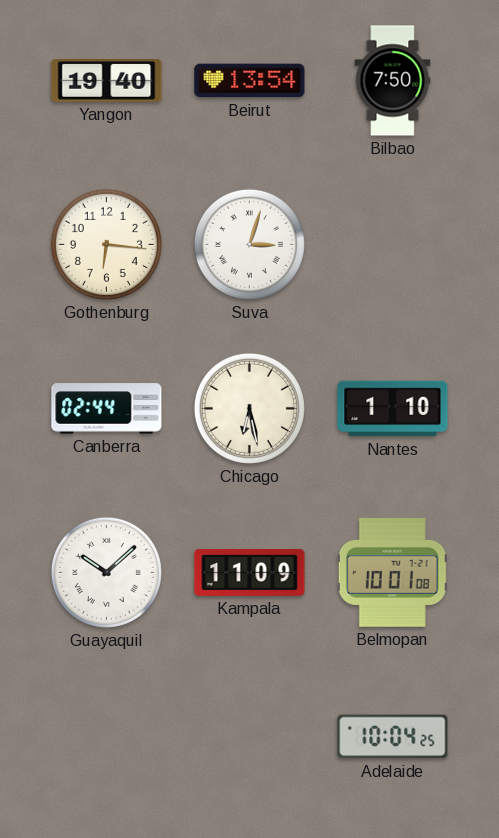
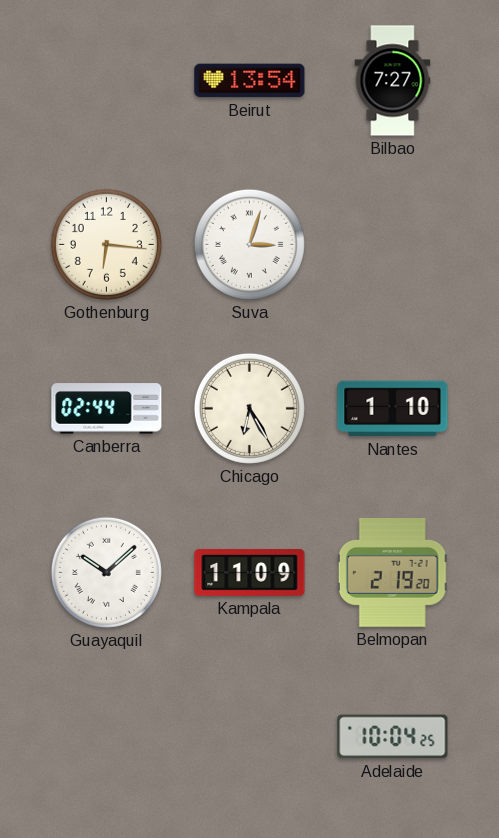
Yangon: 19:40 -> none (107, 81)
Bilbao: 7:50 -> 7:27 (393, 81)
Chicago: 6:28 -> 6:25 (249, 408)
Belmopan: 10:01 -> 2:19 (392, 573)
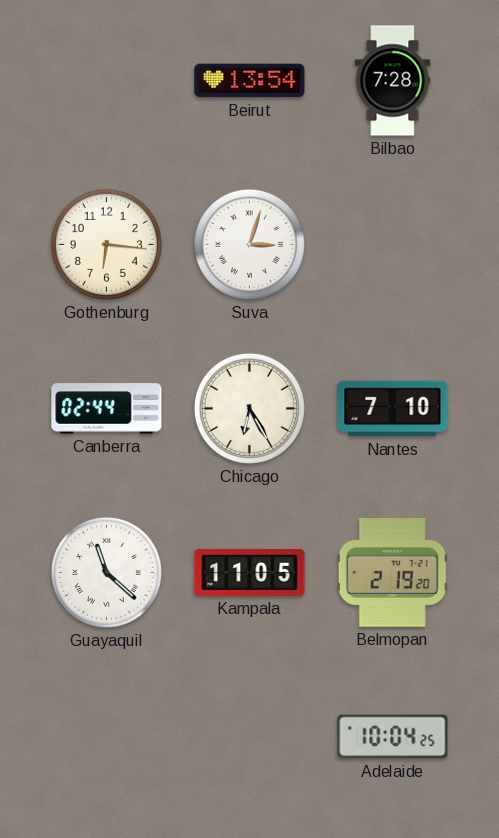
Bilbao: 7:27 -> 7:28 (393, 81)
Nantes: 1:10 -> 7:10 (393, 409)
Guayaquil: 10:08 -> 11:22 (106, 572)
Kampala: 11:09 -> 11:05 (250, 573)
